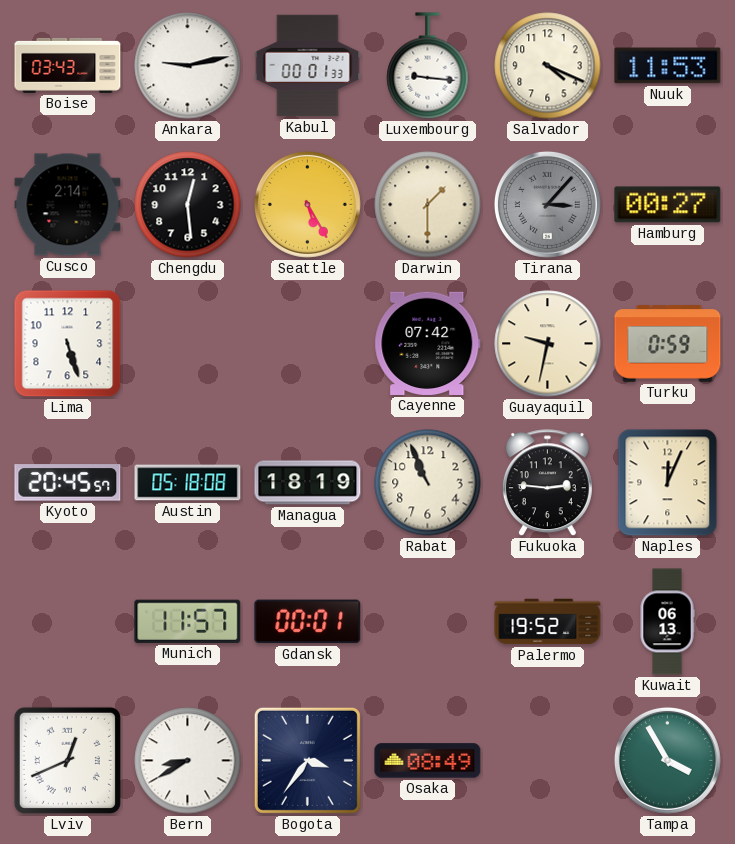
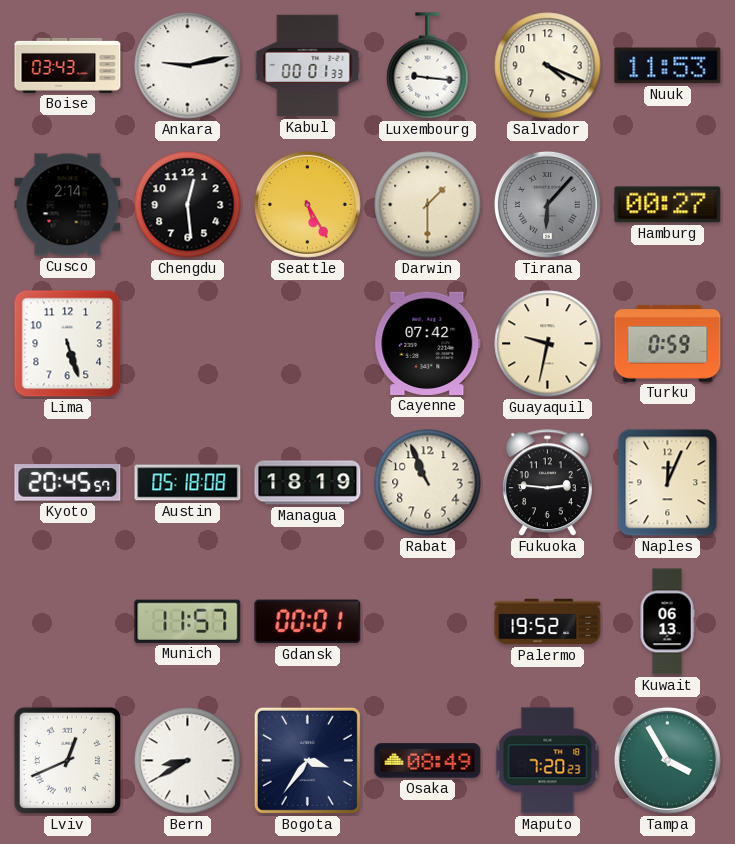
Tirana: 3:07 -> 6:07 (547, 204)
Maputo: none -> 7:20 (548, 761)
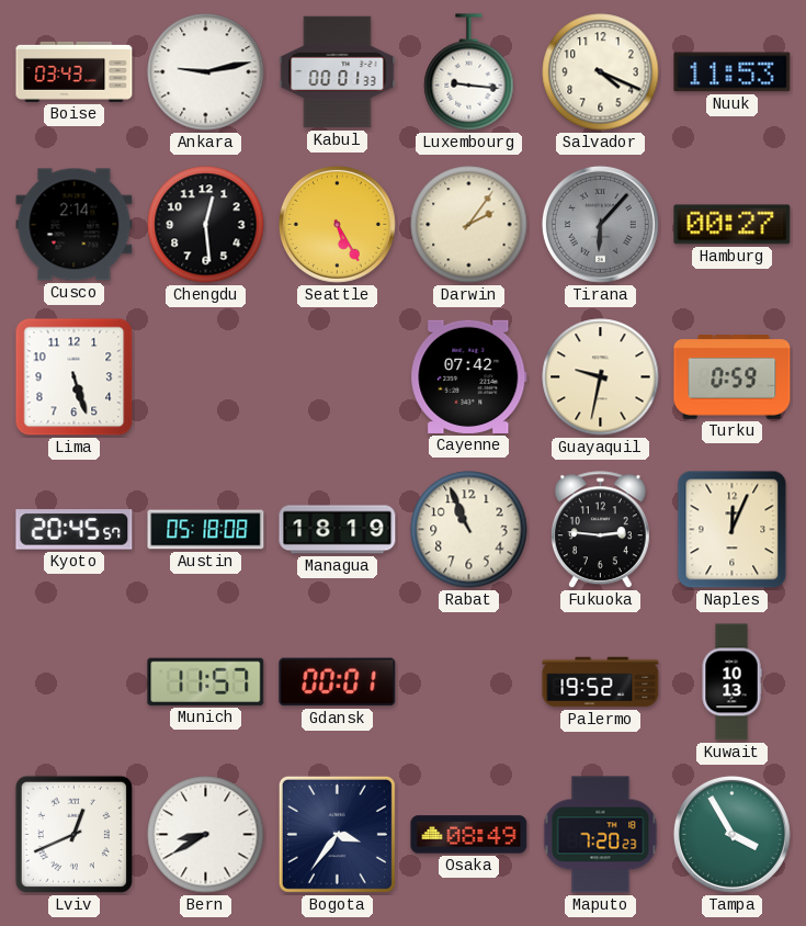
Darwin: 1:30 -> 2:06 (469, 225)
Kuwait: 06:13 -> 10:13 (731, 682)
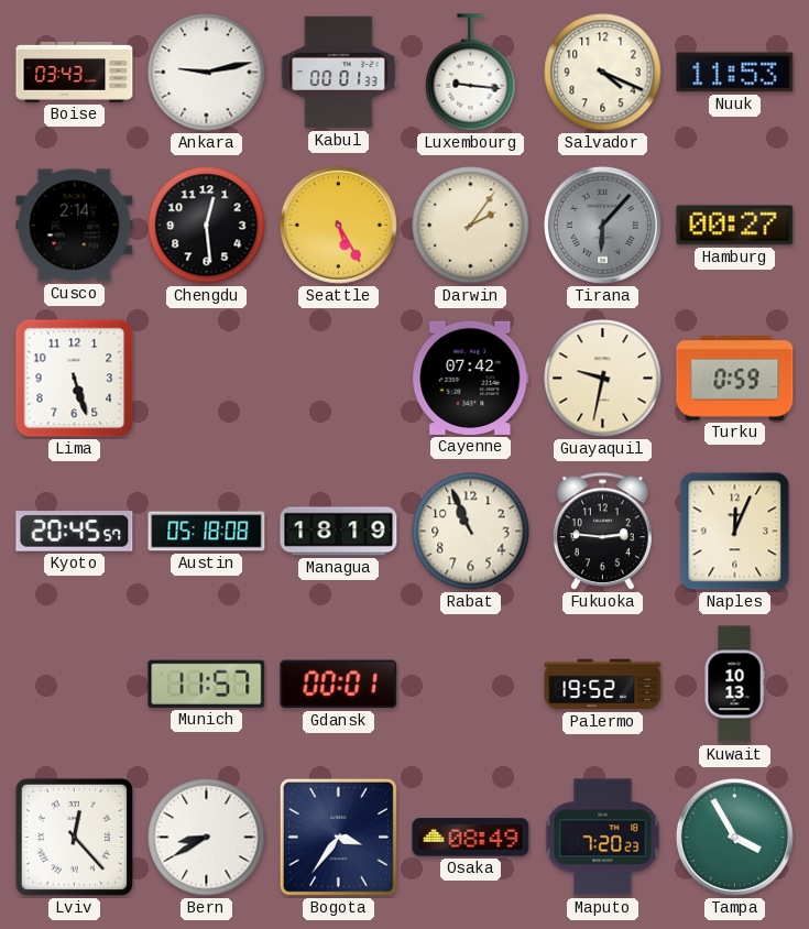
Lviv: 12:41 -> 12:23 (74, 837)
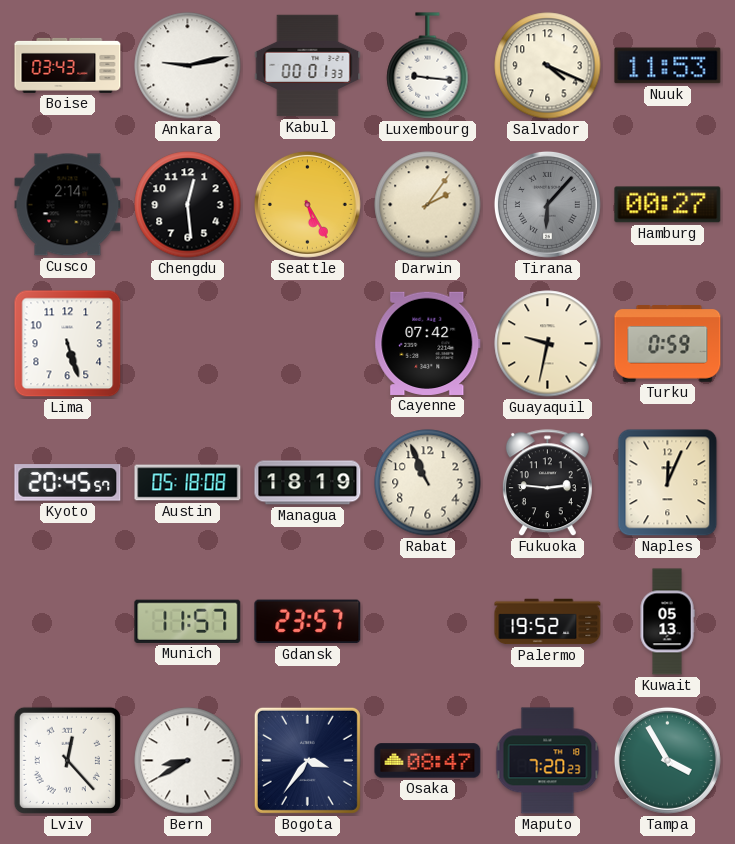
Gdansk: 00:01 -> 23:57 (308, 622)
Kuwait: 10:13 -> 05:13 (667, 622)
Osaka: 08:49 -> 08:47 (428, 761)
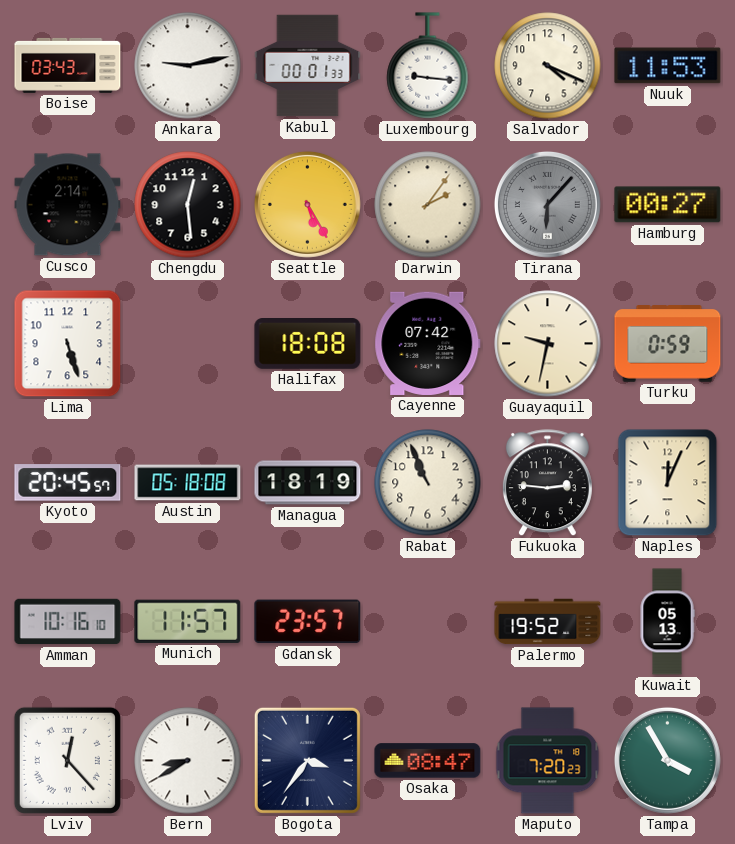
Halifax: none -> 18:08 (308, 344)
Amman: none -> 10:16 (68, 622)
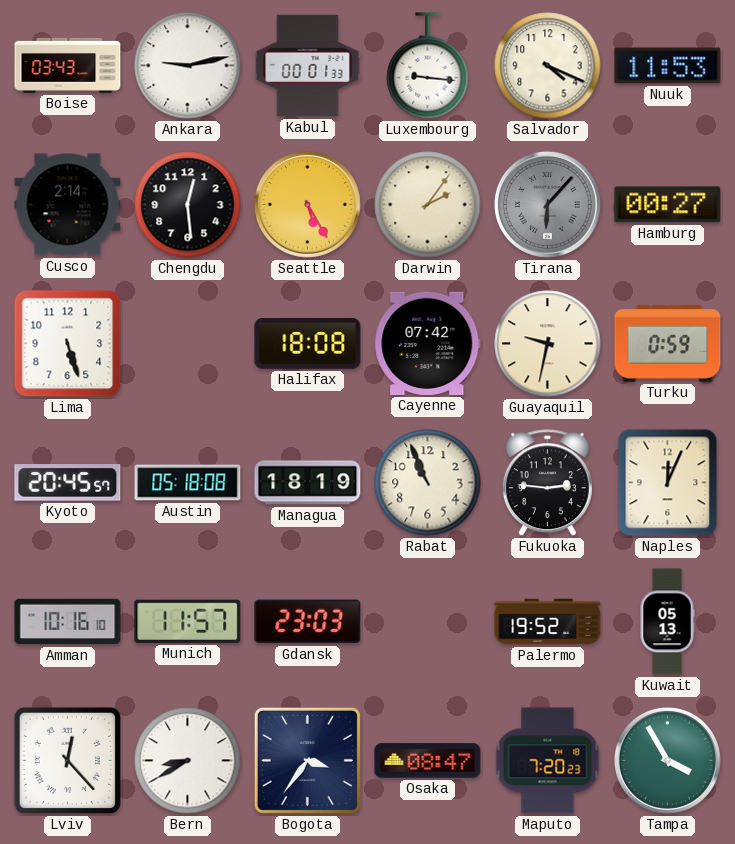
Gdansk: 23:57 -> 23:03 (308, 622)
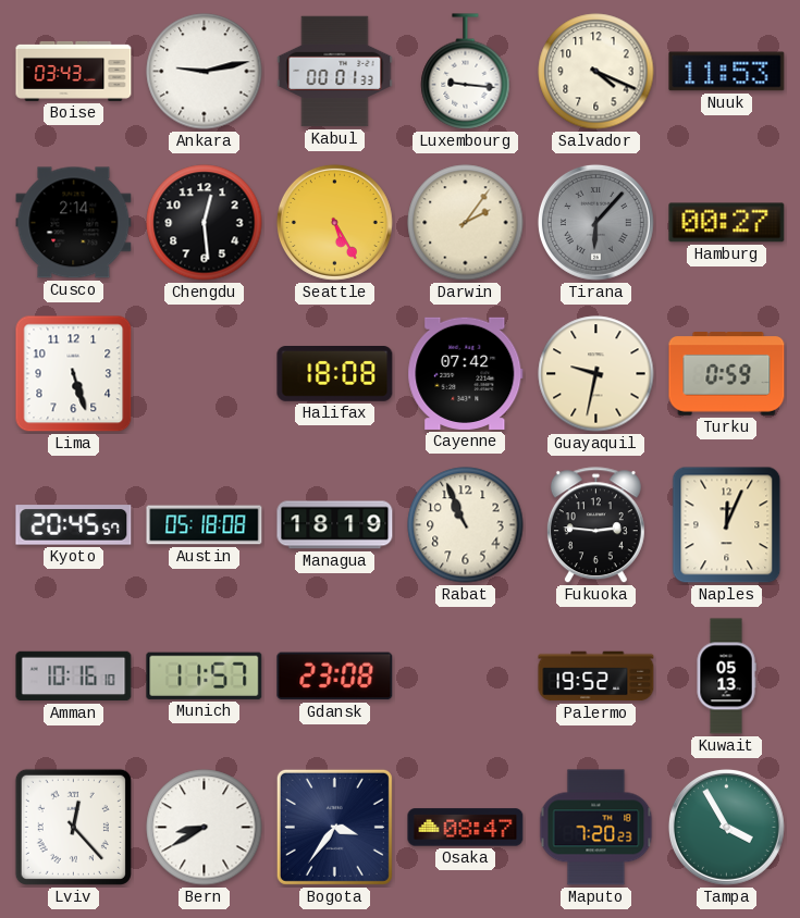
Gdansk: 23:03 -> 23:08 (335, 677)
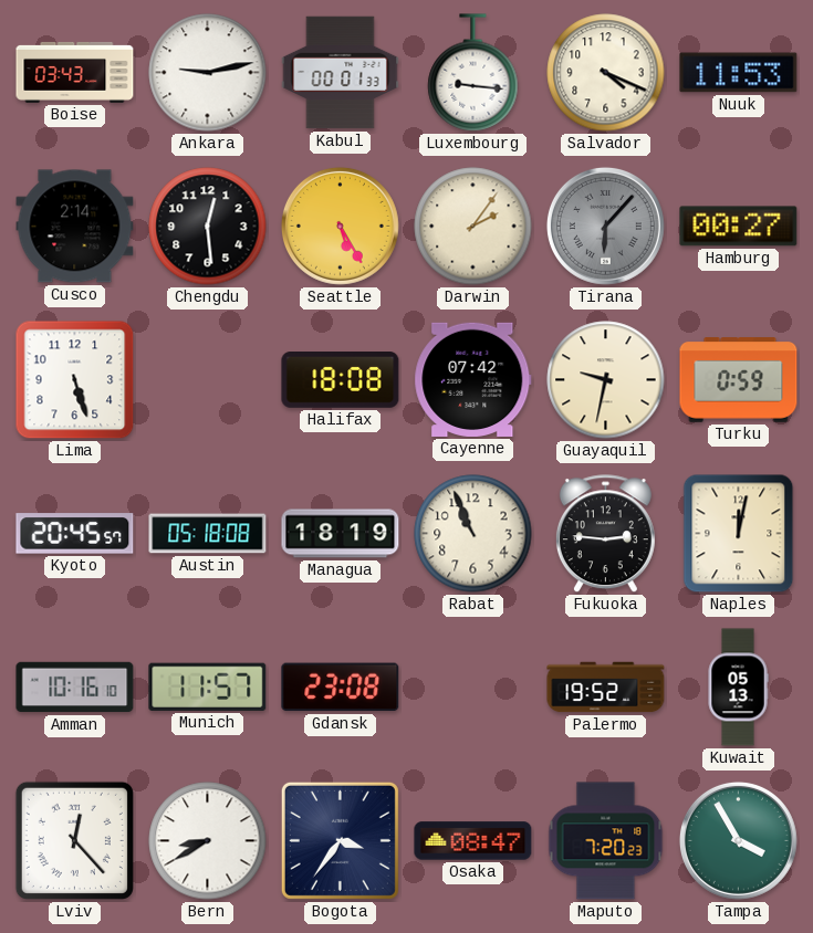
Naples: 12:04 -> 12:02 (739, 534)
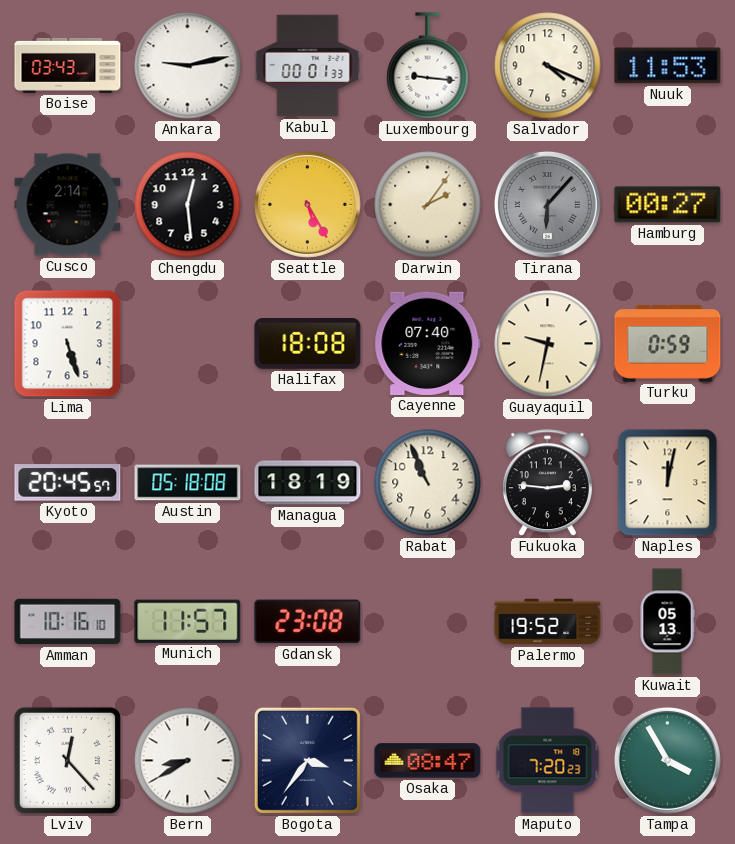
Cayenne: 07:42 -> 07:40 (428, 343)
